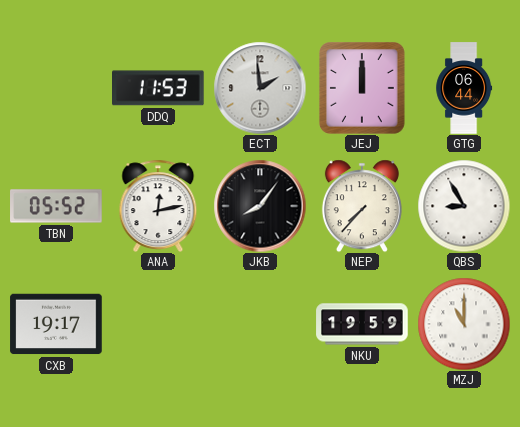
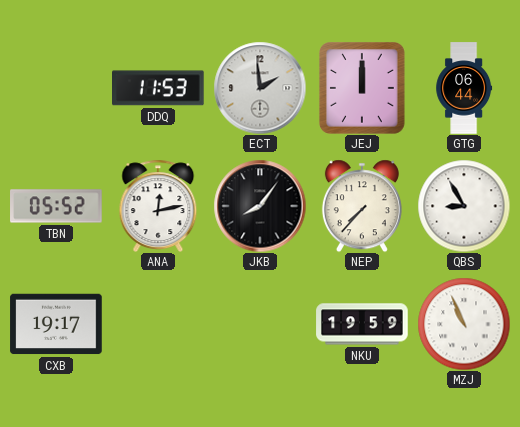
MZJ: 11:00 -> 10:56 (464, 324)
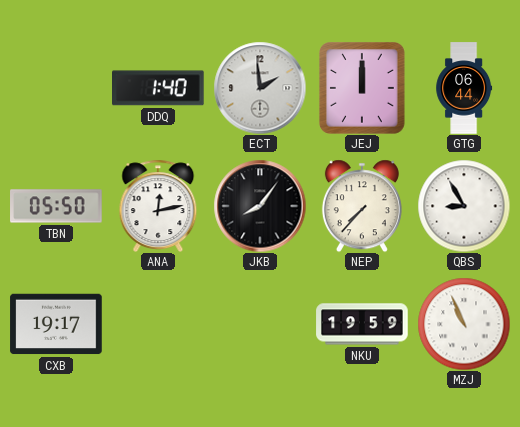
DDQ: 11:53 -> 1:40 (159, 88)
TBN: 05:52 -> 05:50 (56, 206)
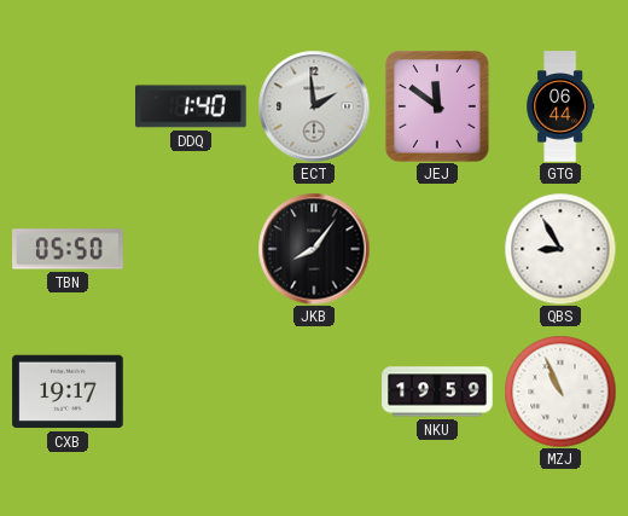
JEJ: 12:00 -> 11:51 (437, 106)
ANA: 12:13 -> none (158, 205)
NEP: 7:37 -> none (362, 206)
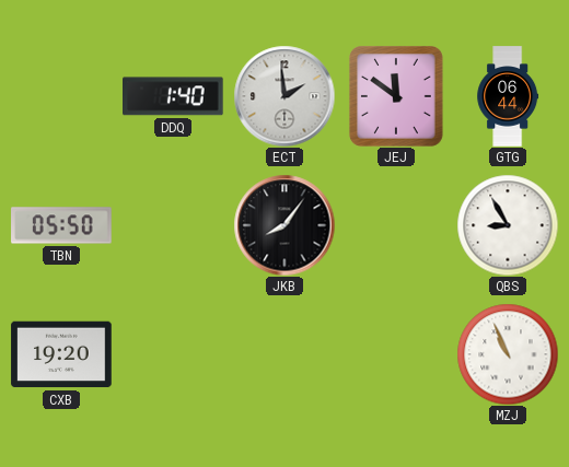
CXB: 19:17 -> 19:20 (61, 354)
NKU: 19:59 -> none (437, 392)
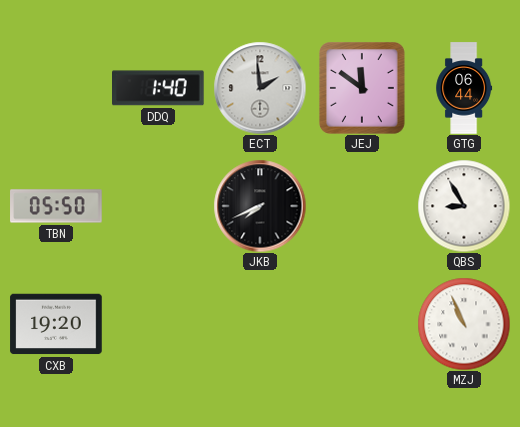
JKB: 8:06 -> 7:41 (260, 206)
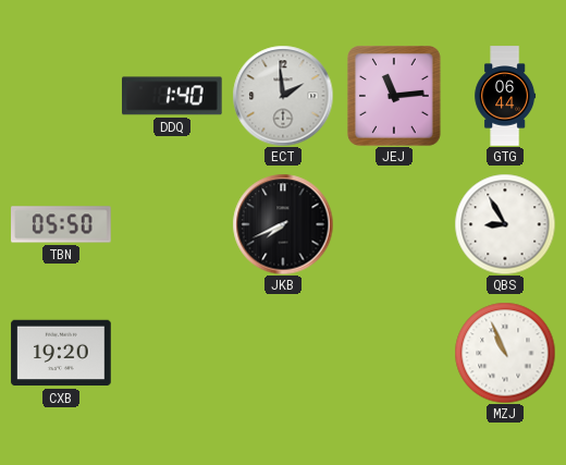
JEJ: 11:51 -> 11:14 (394, 96)
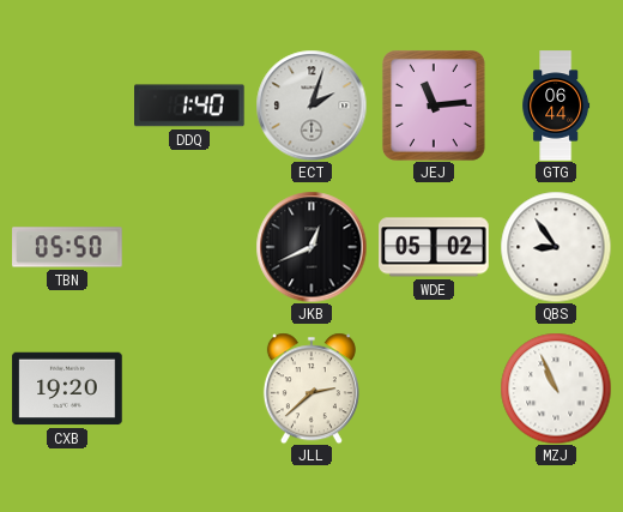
ECT: 1:59 -> 2:03 (311, 106)
JKB: 7:41 -> 12:41 (311, 247)
WDE: none -> 05:02 (434, 247)
QBS: 8:55 -> 8:54 (556, 247)
JLL: none -> 2:38 (311, 388)
